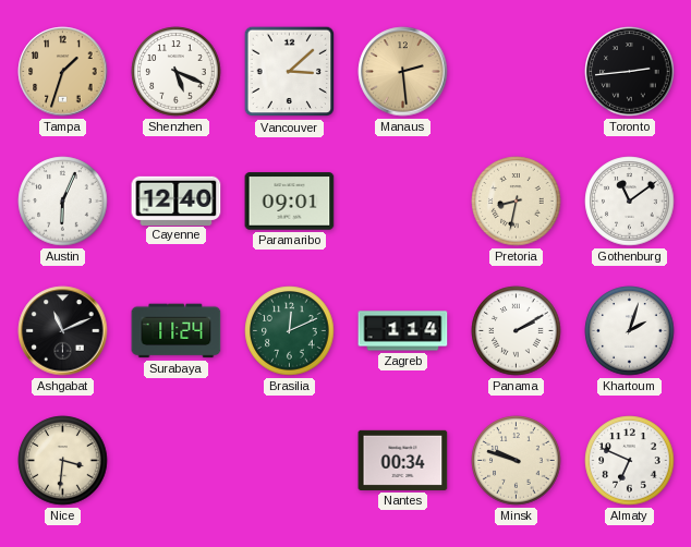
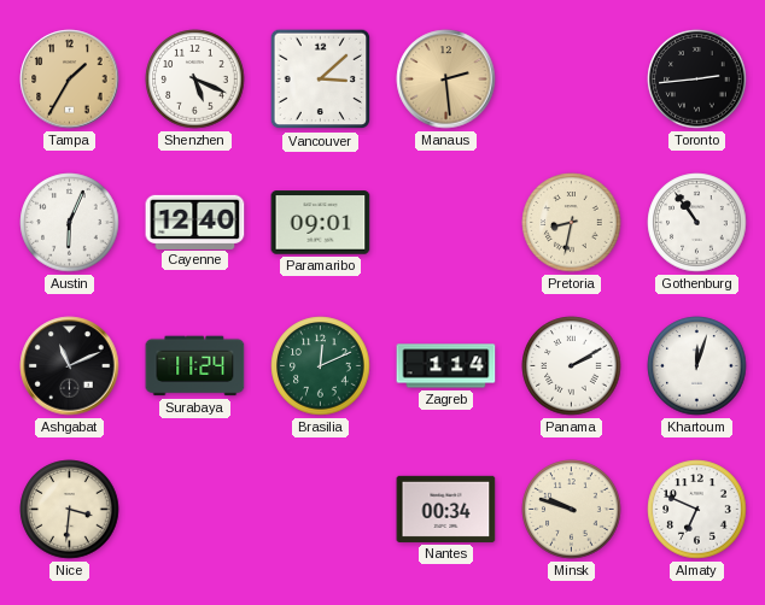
Tampa: 1:33 -> 1:35 (70, 80)
Gothenburg: 11:09 -> 10:54 (697, 223)
Khartoum: 2:03 -> 12:03 (697, 366)
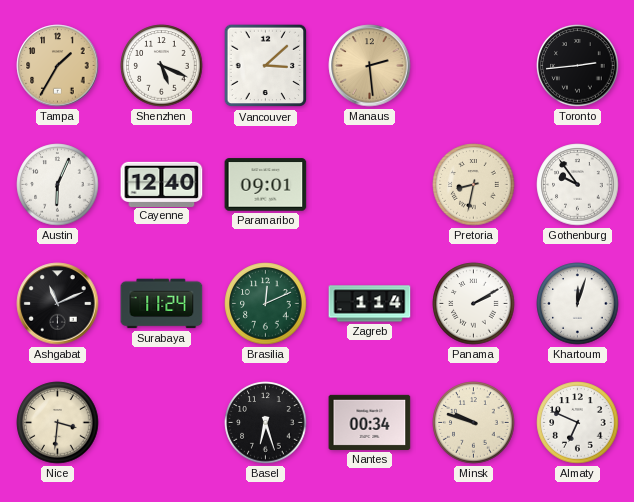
Gothenburg: 10:54 -> 9:54 (578, 185)
Basel: none -> 6:27 (266, 423)
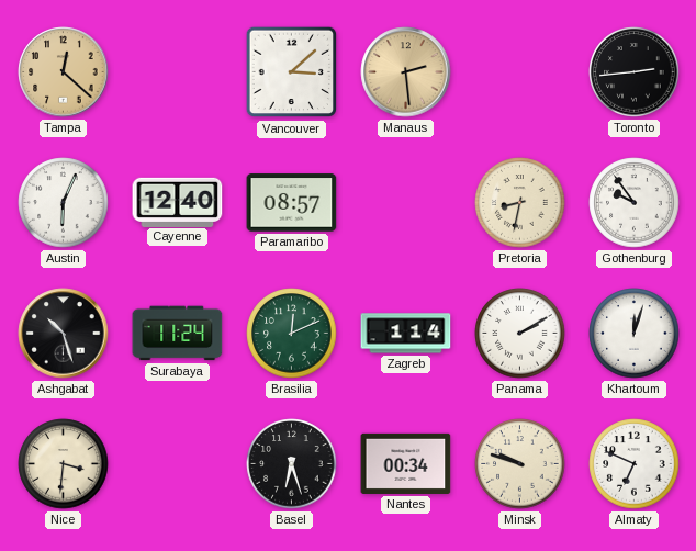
Tampa: 1:35 -> 12:22 (64, 72)
Shenzhen: 5:19 -> none (162, 66)
Paramaribo: 09:01 -> 08:57 (292, 203)
Ashgabat: 11:11 -> 10:27 (64, 334)
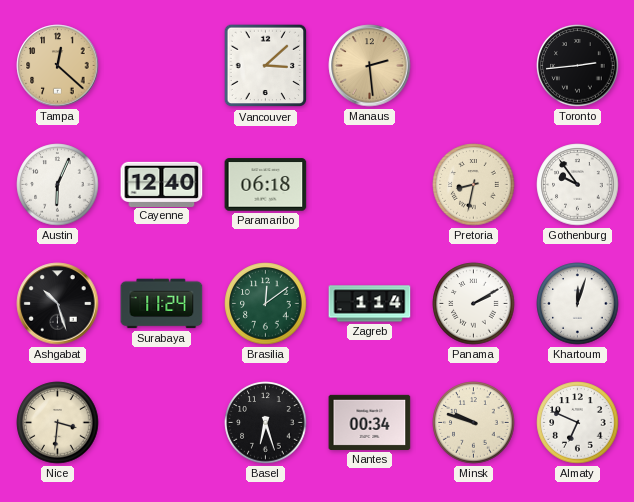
Paramaribo: 08:57 -> 06:18 (266, 185)
Brasilia: 12:11 -> 12:09 (266, 304)
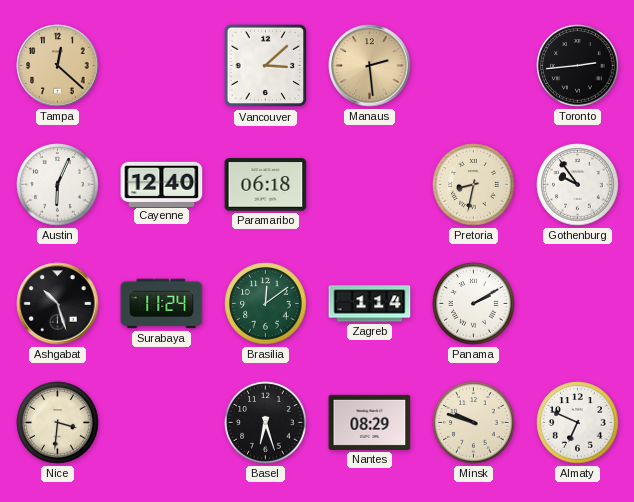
Khartoum: 12:03 -> none (578, 304)
Nantes: 00:34 -> 08:29 (370, 422)
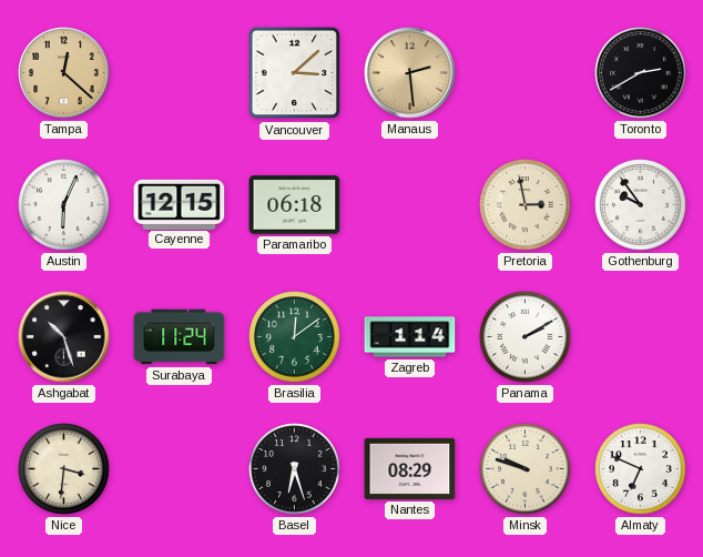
Toronto: 2:44 -> 2:40 (641, 73)
Cayenne: 12:40 -> 12:15 (180, 204)
Pretoria: 8:32 -> 2:58 (526, 205)
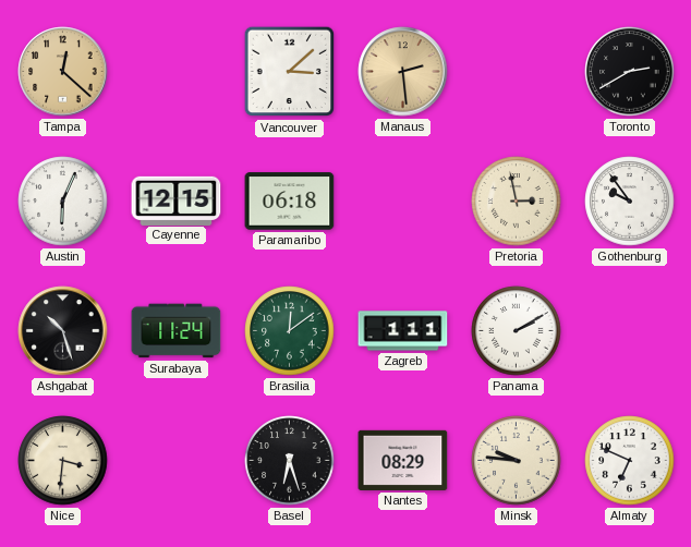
Zagreb: 1:14 -> 1:11 (403, 331)
Minsk: 9:48 -> 9:46 (517, 461)
